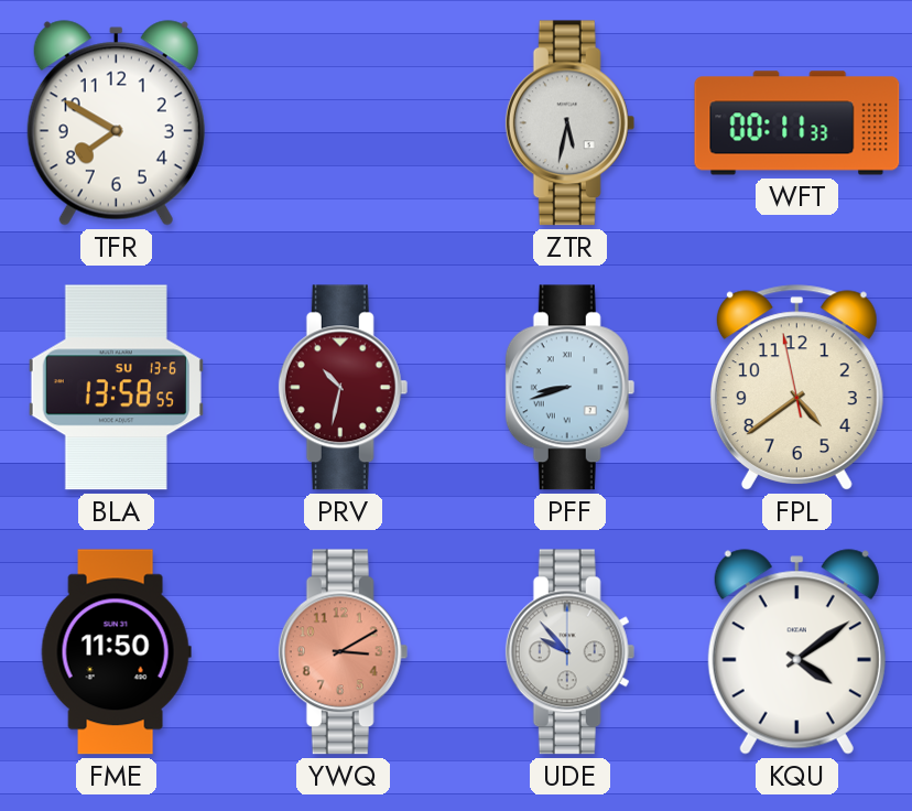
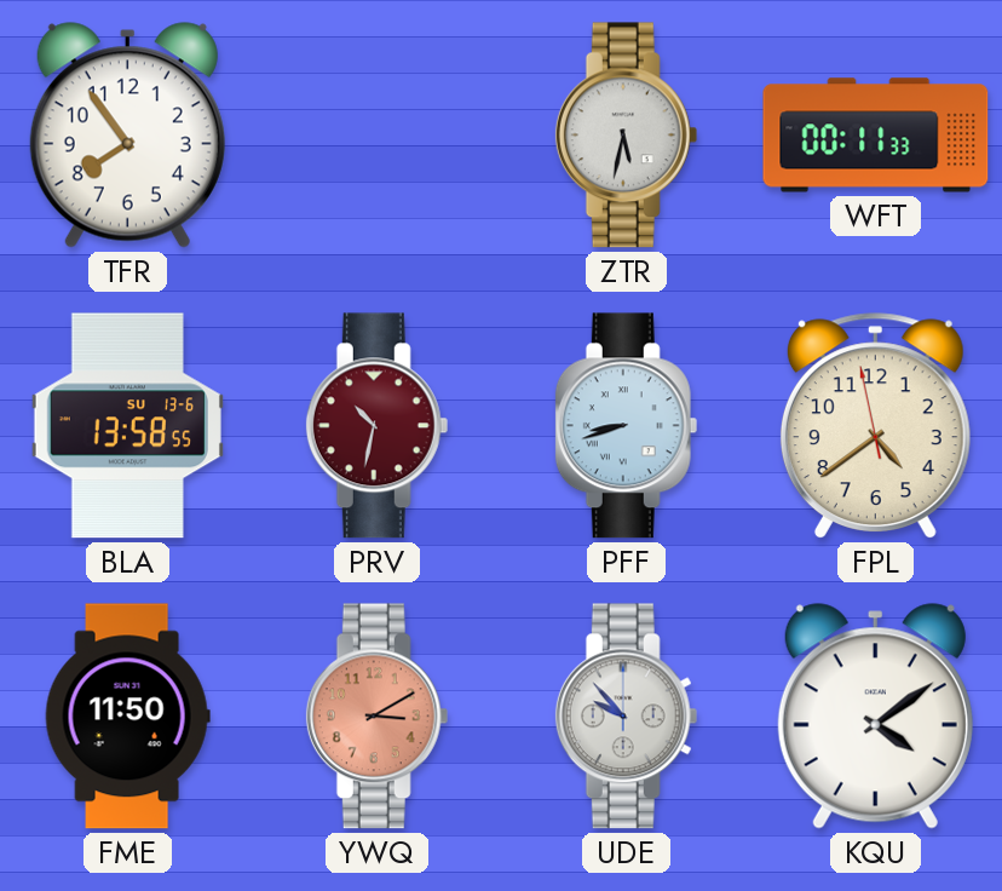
TFR: 7:50 -> 7:54 (127, 136)
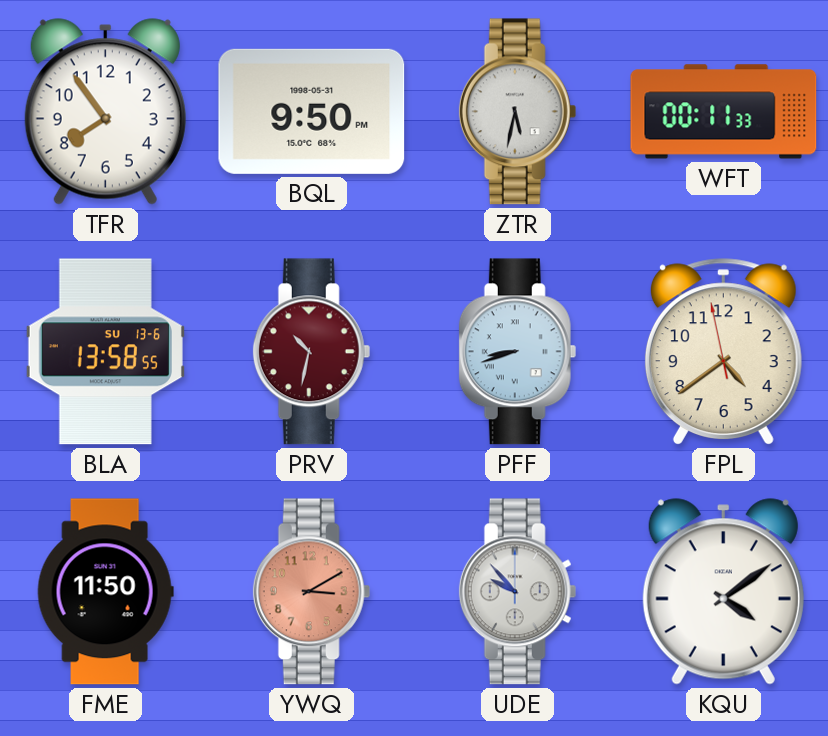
BQL: none -> 9:50 (312, 111)
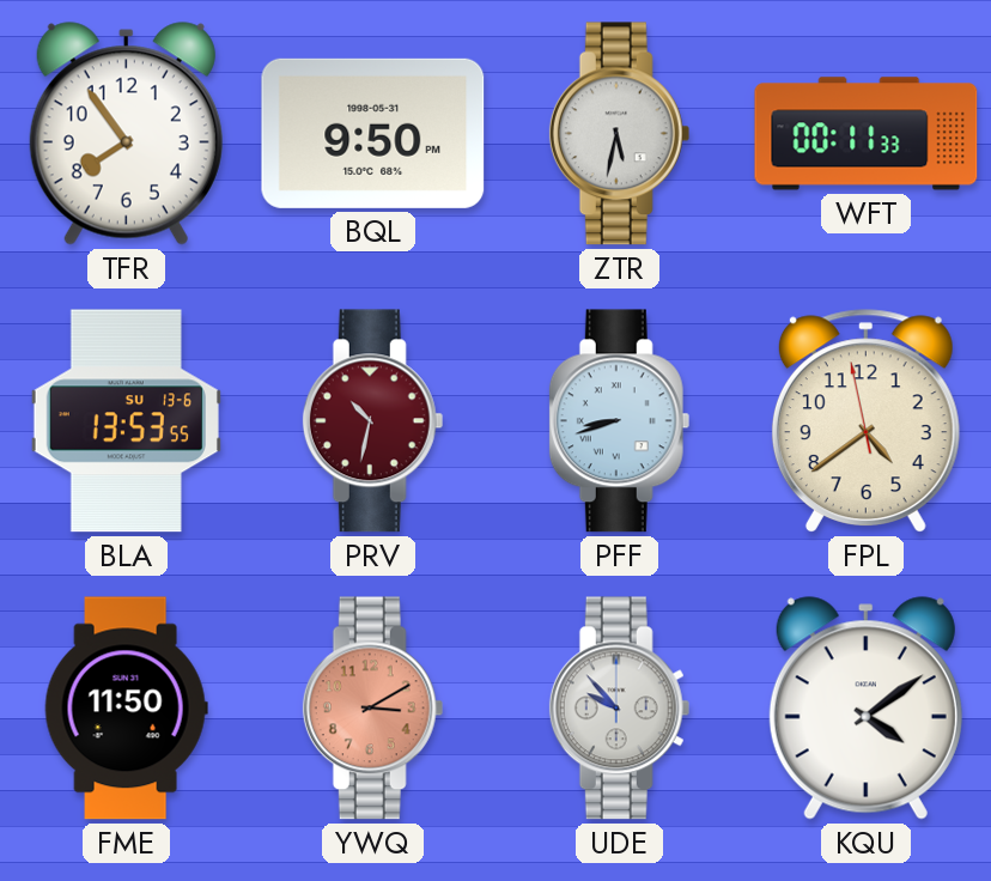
BLA: 13:58 -> 13:53 (126, 421)
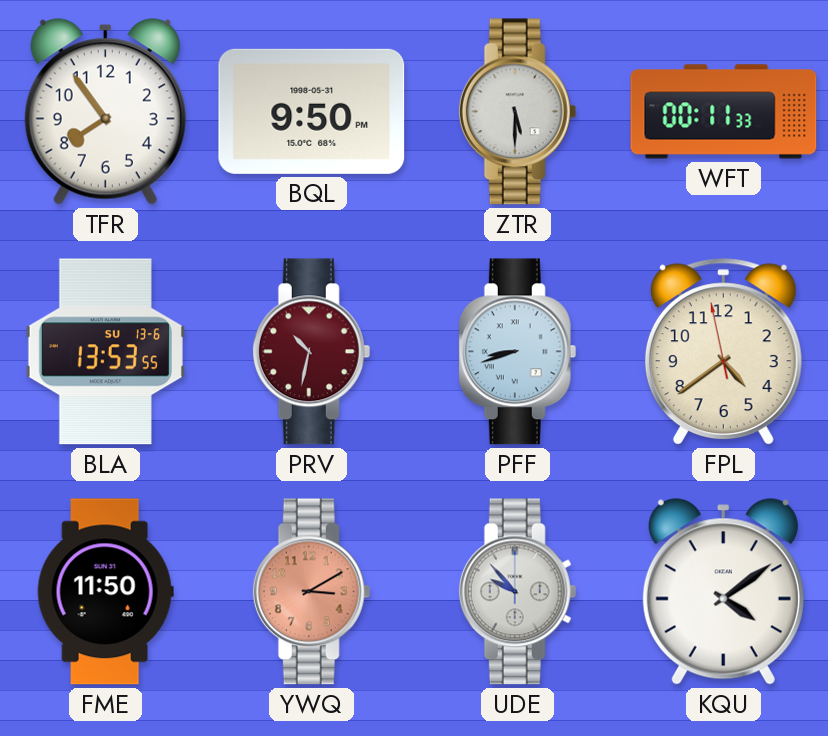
ZTR: 5:32 -> 5:30 (518, 112)
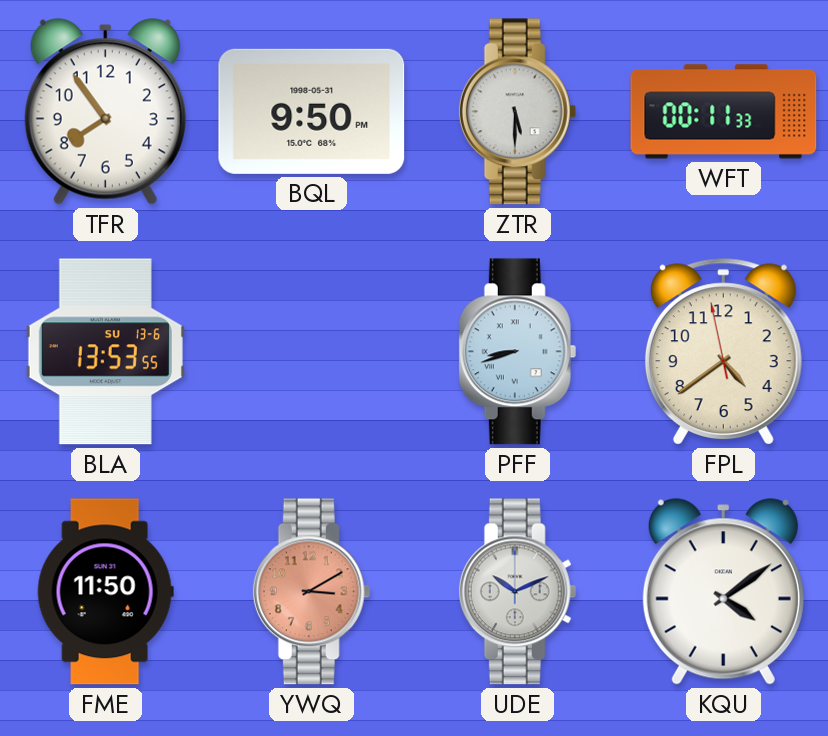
PRV: 10:32 -> none (312, 352)
UDE: 9:53 -> 10:11 (518, 592)
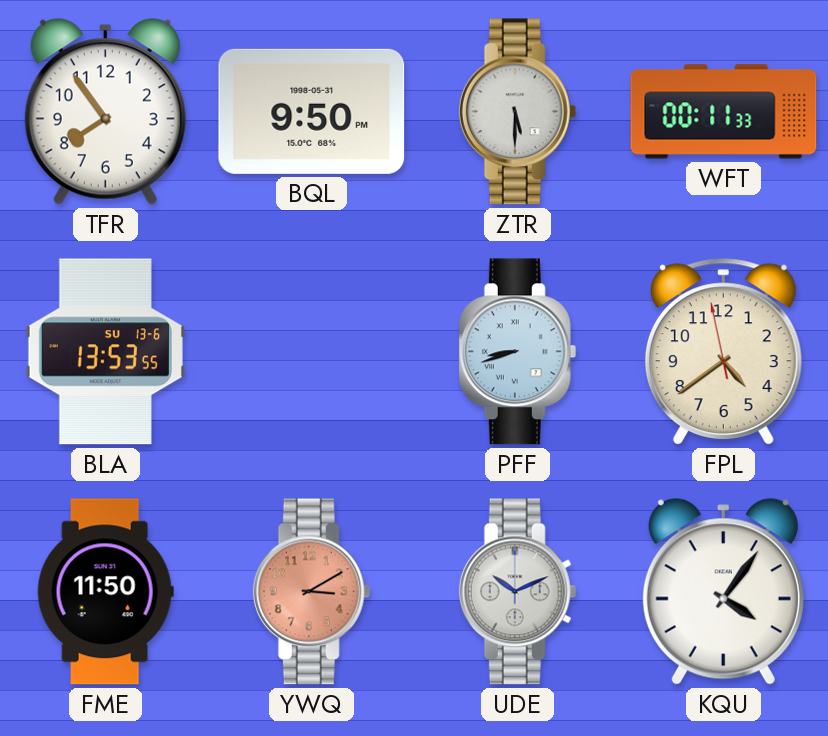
KQU: 4:09 -> 4:06 (723, 592)
